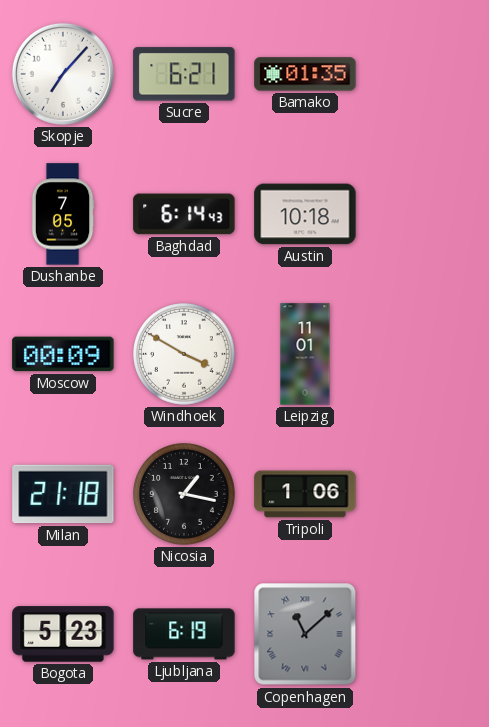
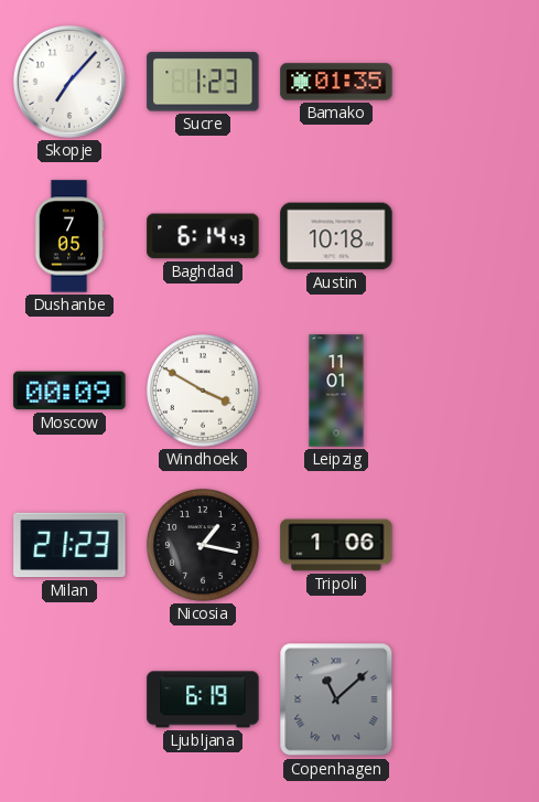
Sucre: 6:21 -> 1:23 (203, 82)
Milan: 21:18 -> 21:23 (69, 545)
Bogota: 5:23 -> none (63, 634)
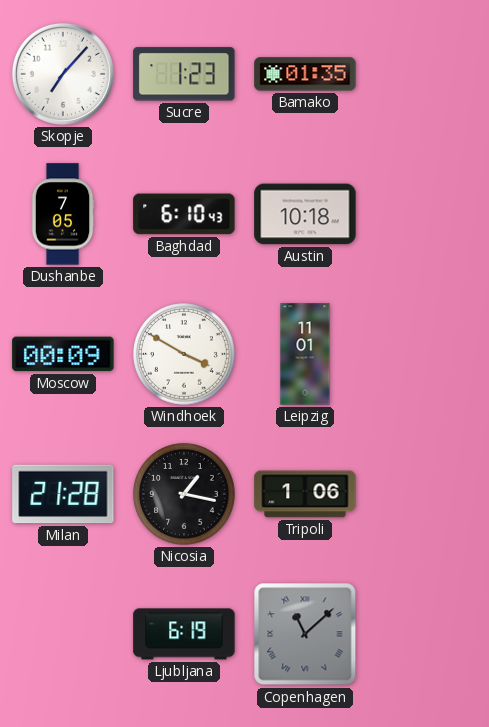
Baghdad: 6:14 -> 6:10 (184, 214)
Milan: 21:23 -> 21:28 (63, 494)
